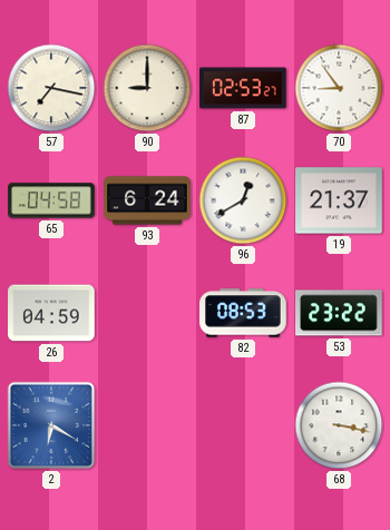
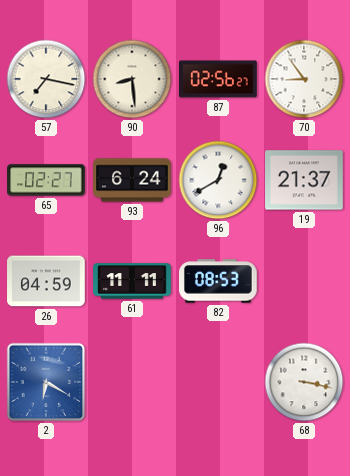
90: 9:00 -> 8:29 (132, 79)
87: 02:53 -> 02:56 (218, 79)
65: 04:58 -> 02:27 (46, 180)
61: none -> 11:11 (132, 281)
53: 23:22 -> none (339, 313)
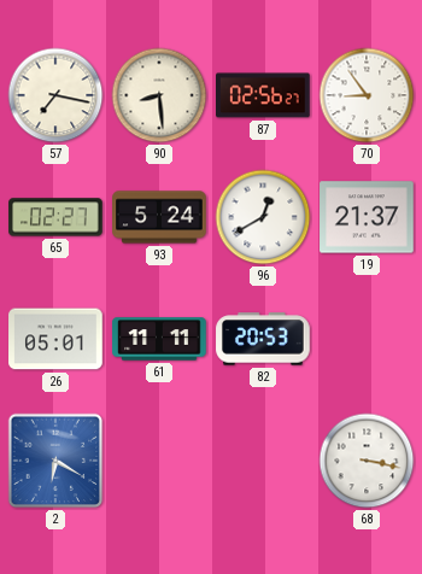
93: 6:24 -> 5:24 (159, 217)
26: 04:59 -> 05:01 (55, 339)
82: 08:53 -> 20:53 (263, 339)
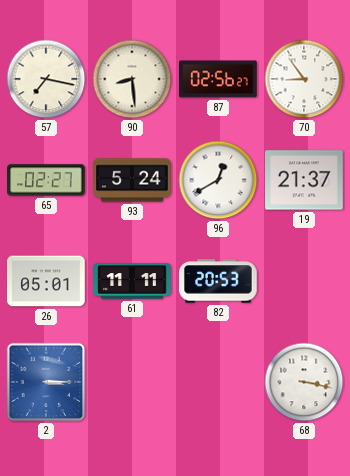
2: 6:20 -> 3:15 (46, 382)
